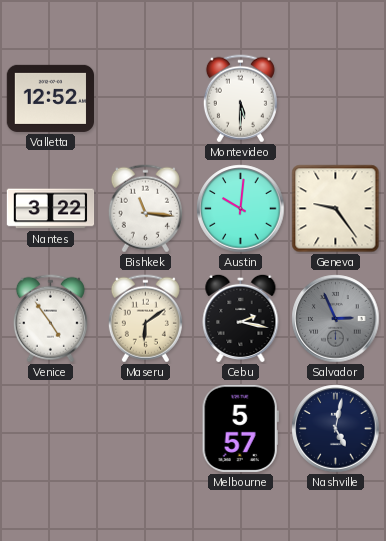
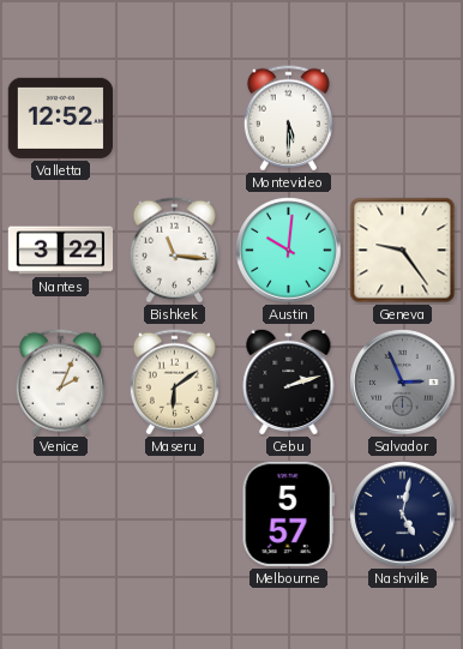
Venice: 4:54 -> 2:04 (60, 383)
Cebu: 2:17 -> 2:12 (289, 381)
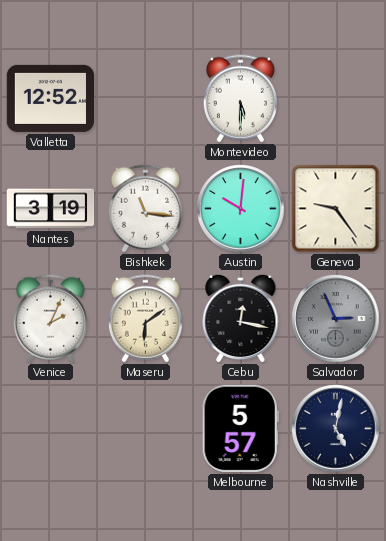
Nantes: 3:22 -> 3:19 (51, 209)
Cebu: 2:12 -> 12:17 (241, 318)
